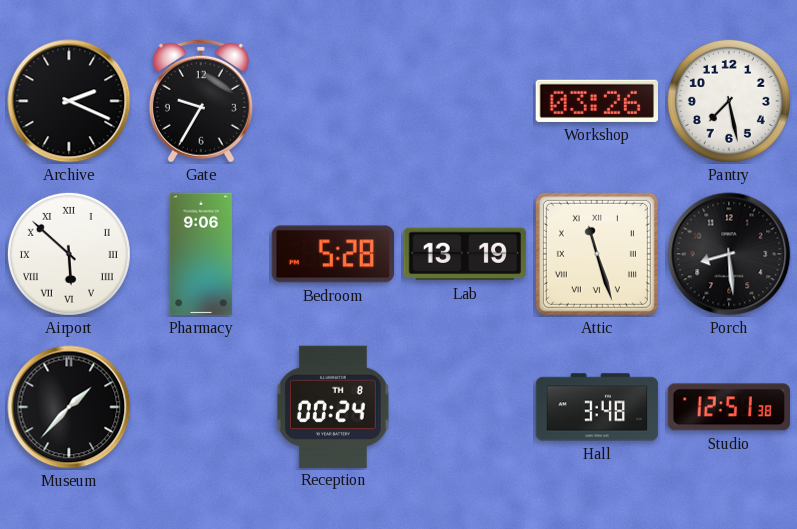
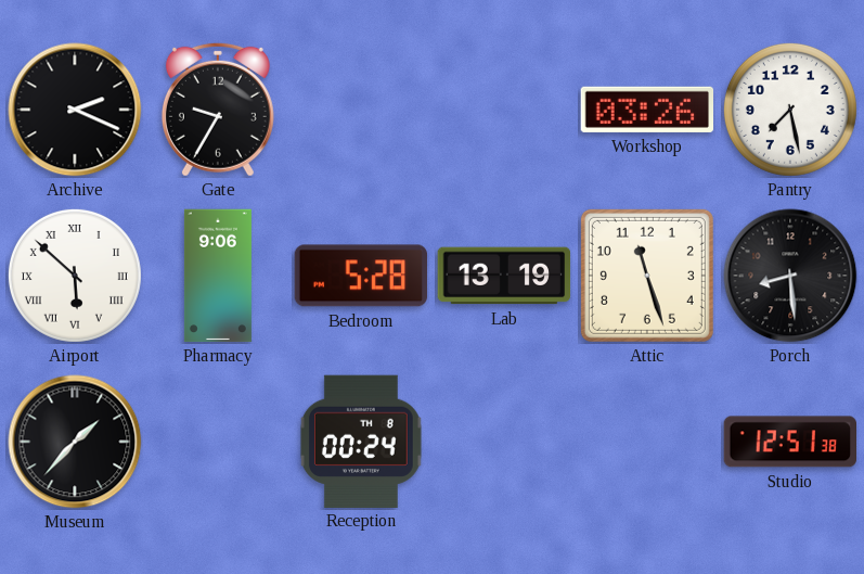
Attic numerals: Roman -> Arabic (647, 276)
Hall: 3:48 -> none (597, 407)
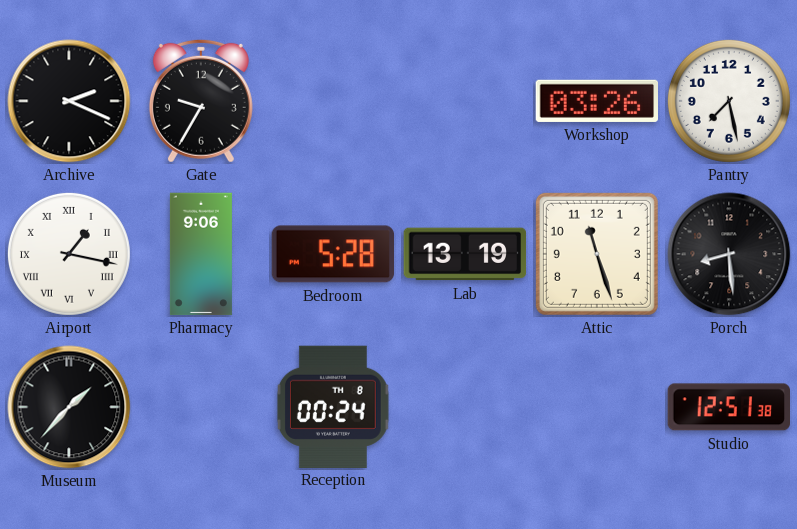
Airport: 5:52 -> 1:17 (69, 254)
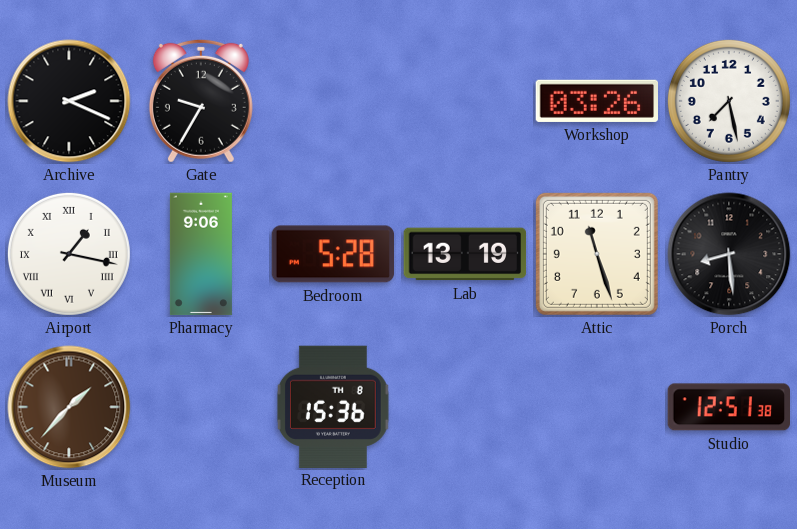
Museum dial: black -> brown (69, 407)
Reception: 00:24 -> 15:36 (333, 406)
